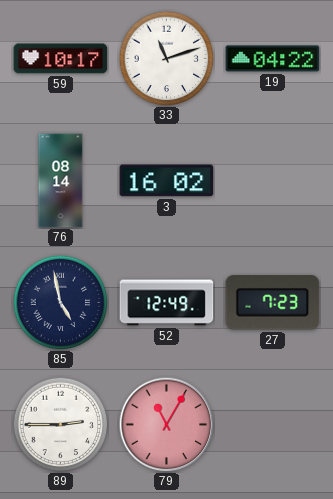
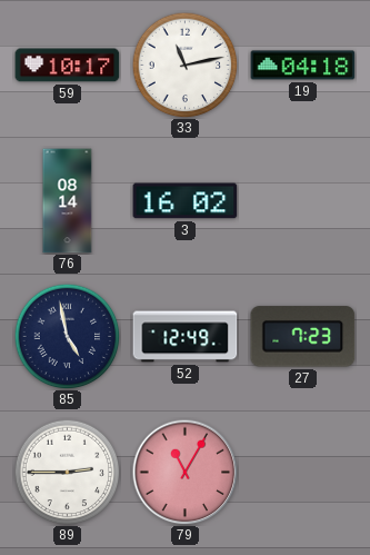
33: 11:12 -> 11:13 (184, 65)
19: 04:22 -> 04:18 (303, 66)
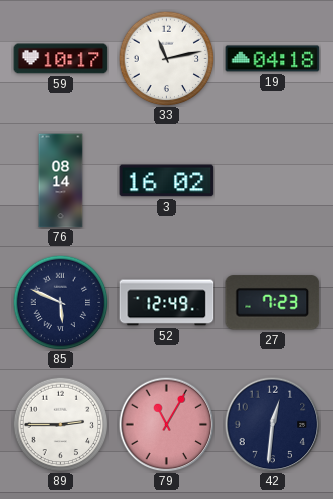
85: 4:58 -> 5:49 (60, 302)
42: none -> 12:31 (272, 424)
